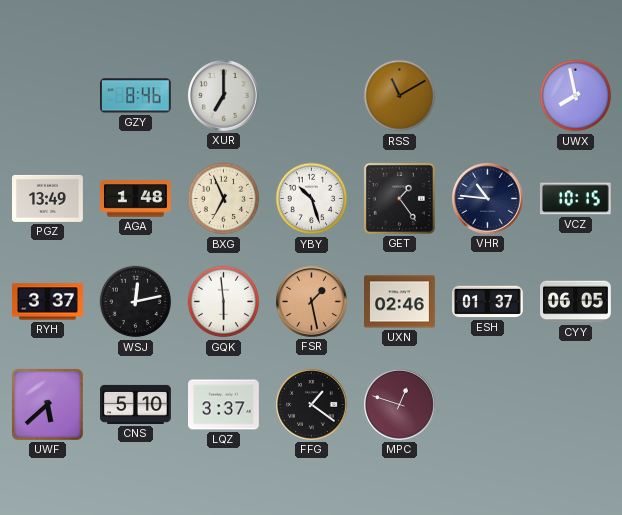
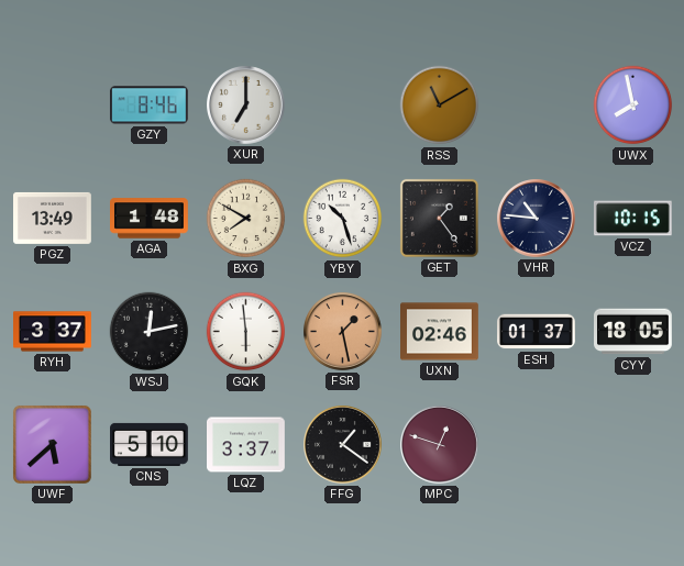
BXG: 6:56 -> 7:50 (246, 219)
CYY: 06:05 -> 18:05 (633, 332)
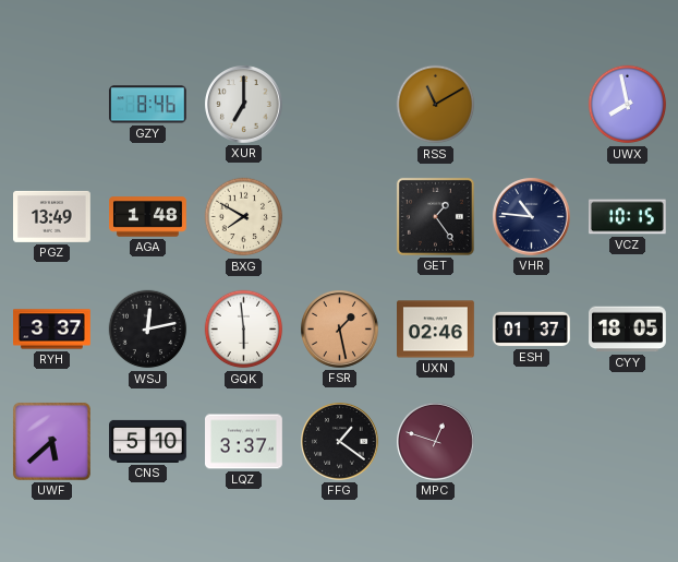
YBY: 10:27 -> none (343, 219)
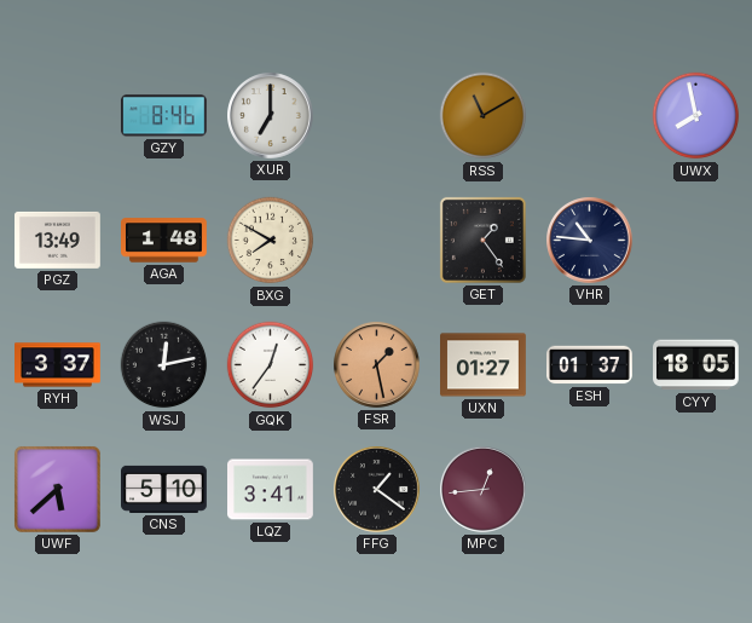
VCZ: 10:15 -> none (627, 217)
GQK: 5:59 -> 12:36 (271, 365)
UXN: 02:46 -> 01:27 (484, 365)
LQZ: 3:37 -> 3:41 (271, 490)
MPC: 12:48 -> 12:44 (484, 490)
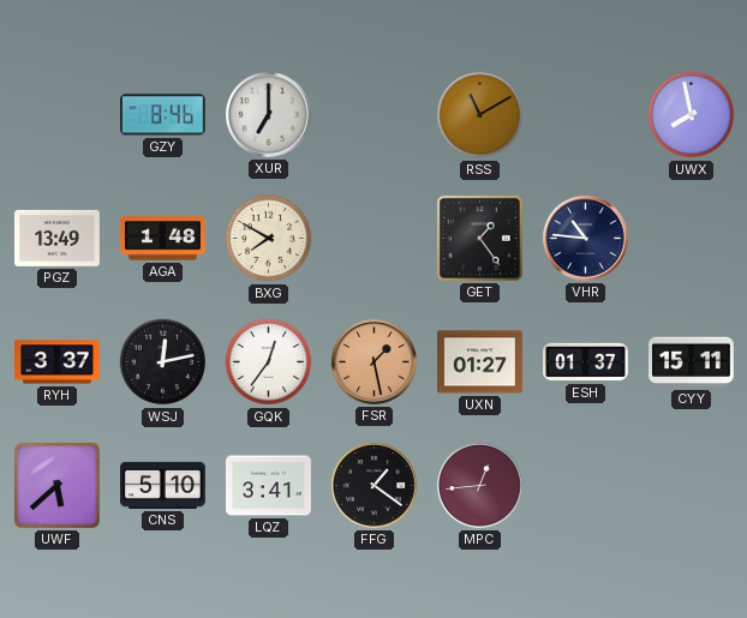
CYY: 18:05 -> 15:11 (692, 362)
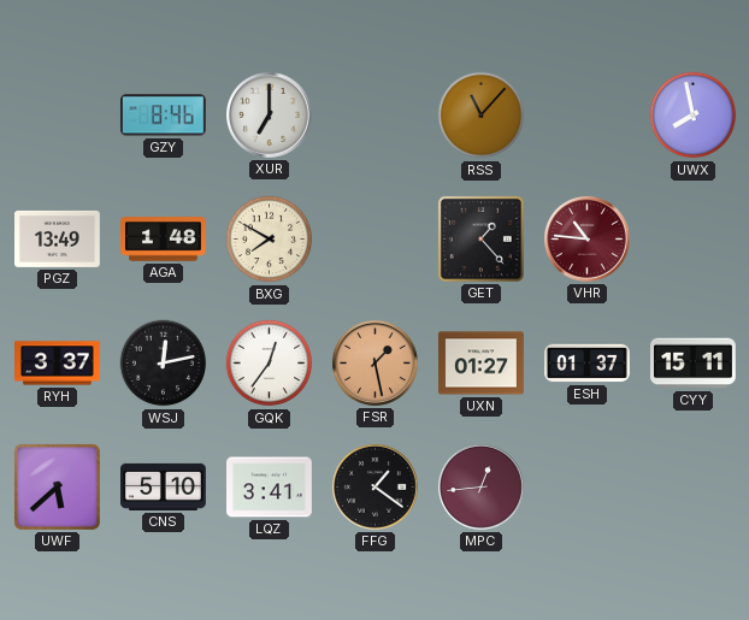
RSS: 11:10 -> 11:07 (482, 116)
GET: 1:24 -> 1:23 (480, 238)
VHR dial: navy -> burgundy (588, 240)
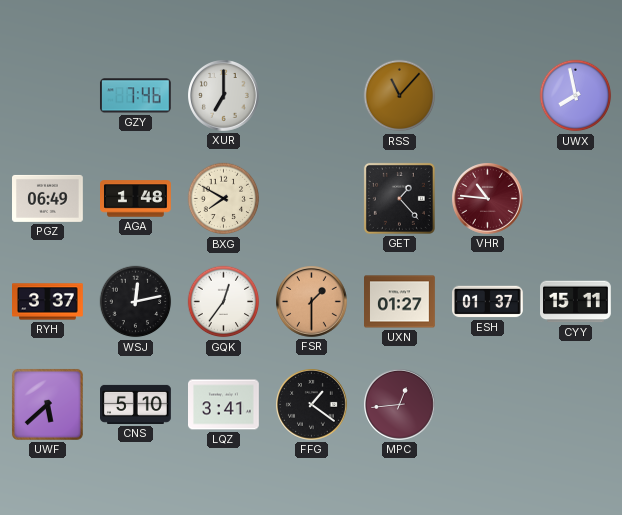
GZY: 8:46 -> 7:46 (135, 96)
PGZ: 13:49 -> 06:49 (48, 198)
FSR: 1:28 -> 1:30 (312, 302)
